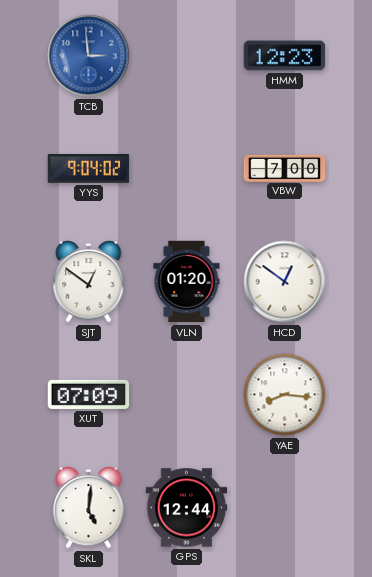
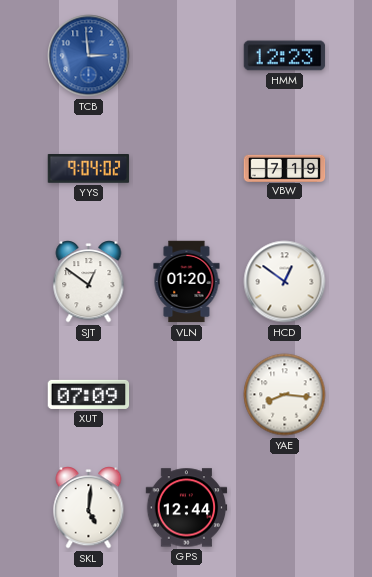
VBW: 7:00 -> 7:19 (285, 168)
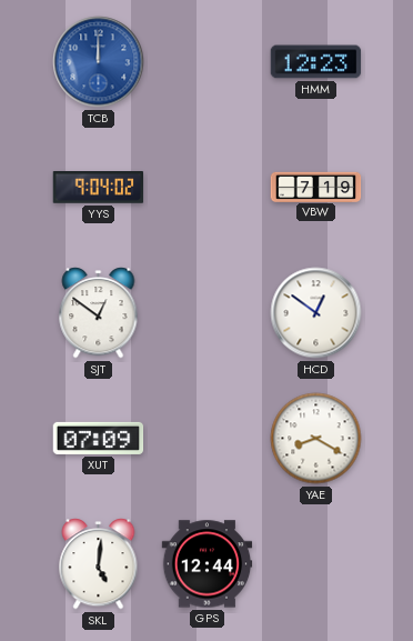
TCB: 2:59 -> 12:00 (99, 62)
VLN: 01:20 -> none (187, 282)
YAE: 8:16 -> 8:20 (316, 439)
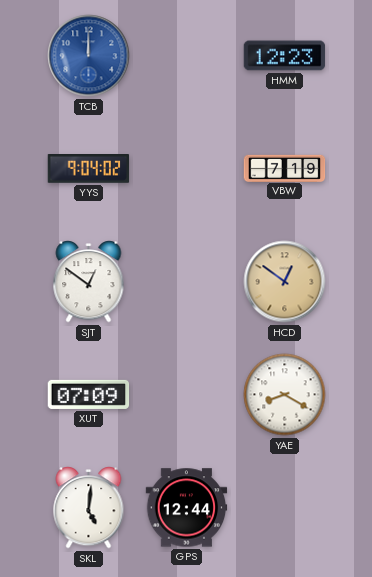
HCD dial: white -> champagne (285, 282)
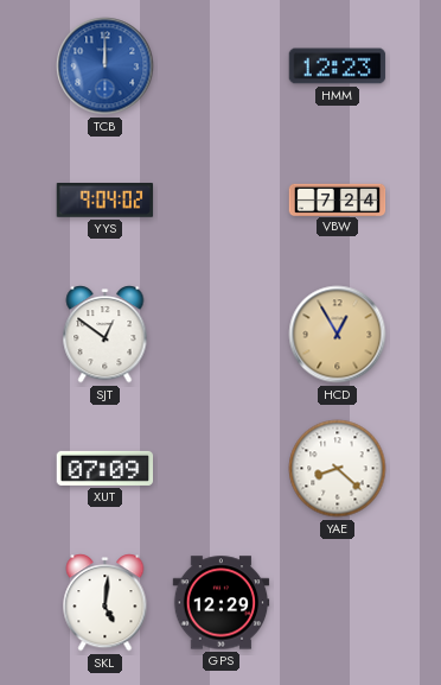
VBW: 7:19 -> 7:24 (338, 199)
HCD: 12:51 -> 12:55 (338, 335)
YAE: 8:20 -> 8:22 (338, 469)
GPS: 12:44 -> 12:29 (222, 603)
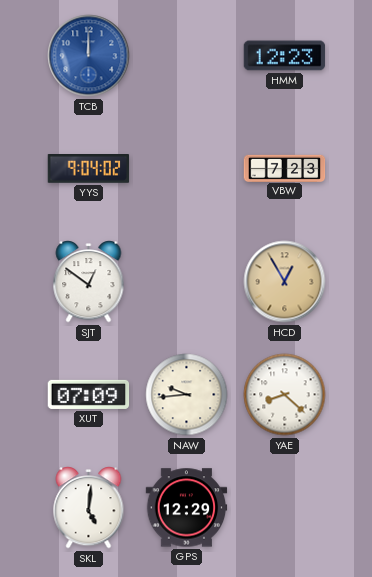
VBW: 7:24 -> 7:23 (285, 168)
NAW: none -> 9:44 (187, 395)
